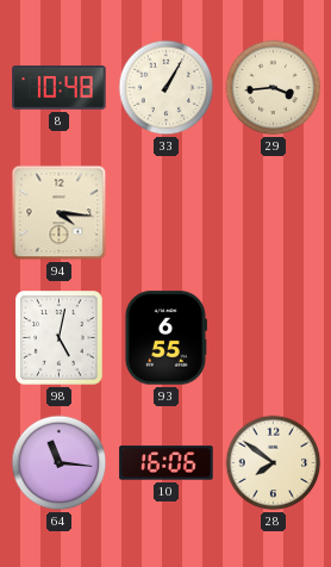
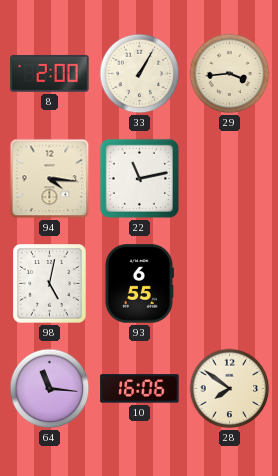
8: 10:48 -> 2:00 (50, 73)
22: none -> 11:13 (139, 178)
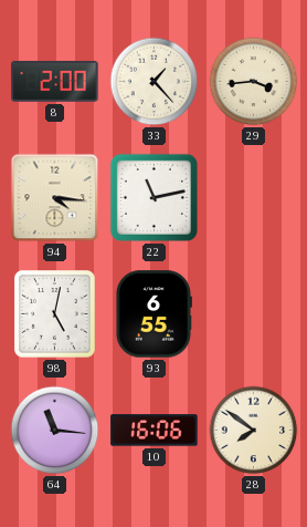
33: 1:05 -> 1:23 (155, 82)
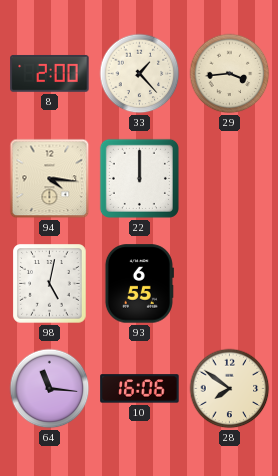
22: 11:13 -> 12:00 (139, 178)
